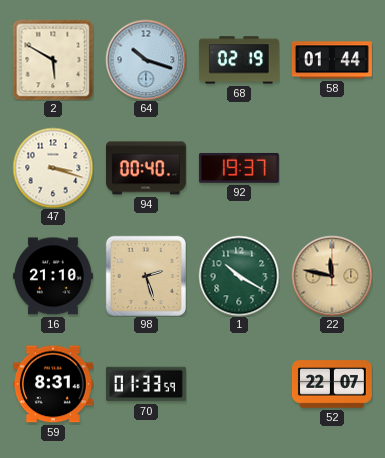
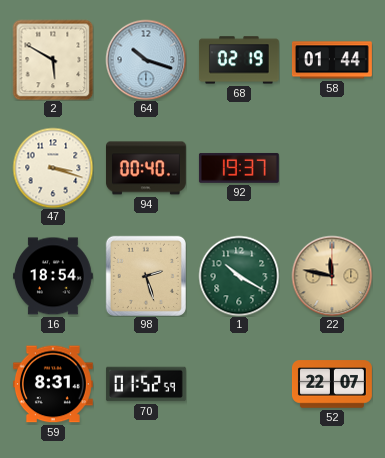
16: 21:10 -> 18:54 (53, 276)
70: 01:33 -> 01:52 (146, 384)
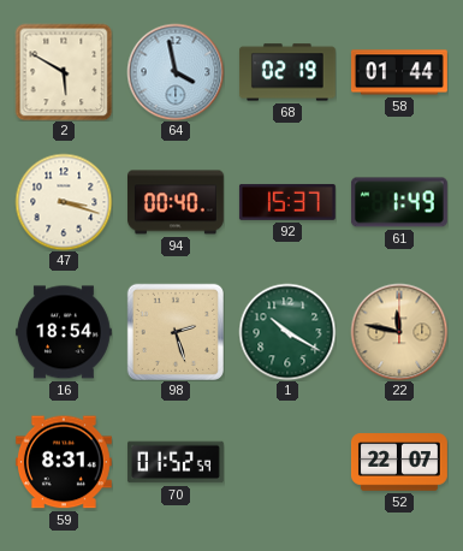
64: 10:18 -> 3:58 (176, 72)
92: 19:37 -> 15:37 (287, 202)
61: none -> 1:49 (399, 202)
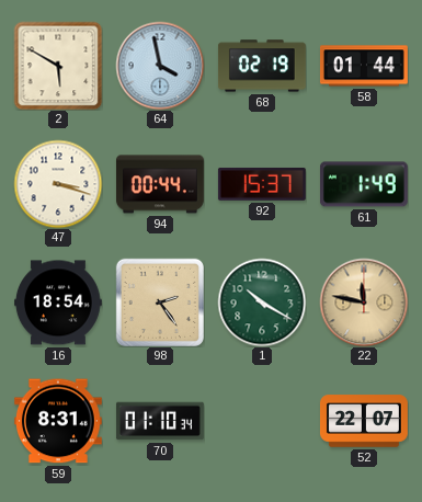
94: 00:40 -> 00:44 (160, 184)
98: 2:27 -> 2:24 (160, 303)
70: 01:52 -> 01:10 (160, 421)
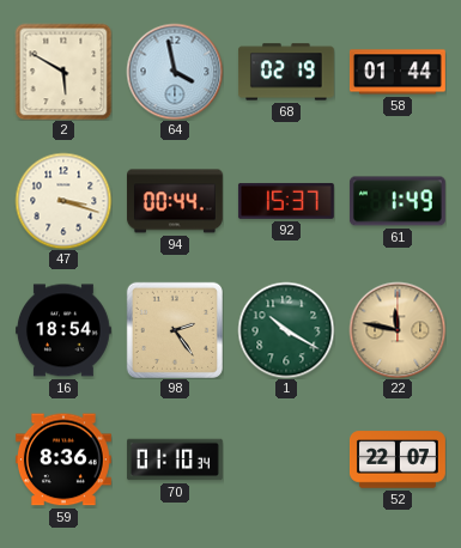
59: 8:31 -> 8:36 (63, 459)
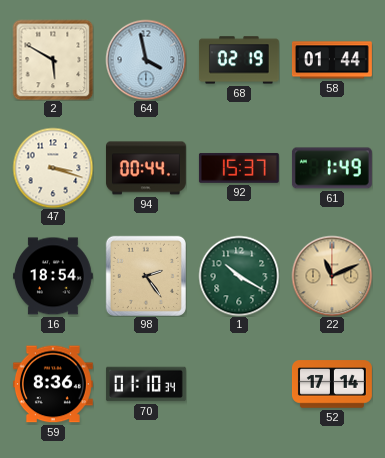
22: 11:47 -> 11:11 (332, 276)
52: 22:07 -> 17:14 (332, 384)
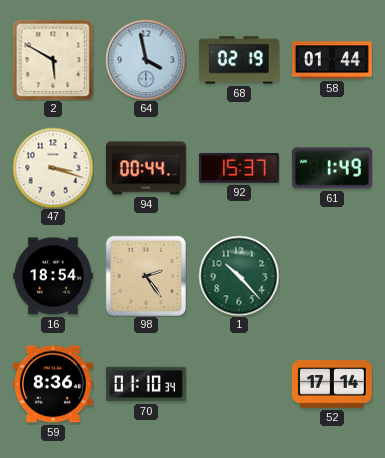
1: 10:20 -> 10:23 (239, 276)
22: 11:11 -> none (332, 276)
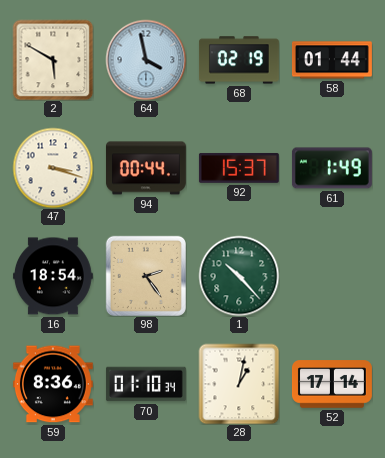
28: none -> 1:02 (239, 384)
